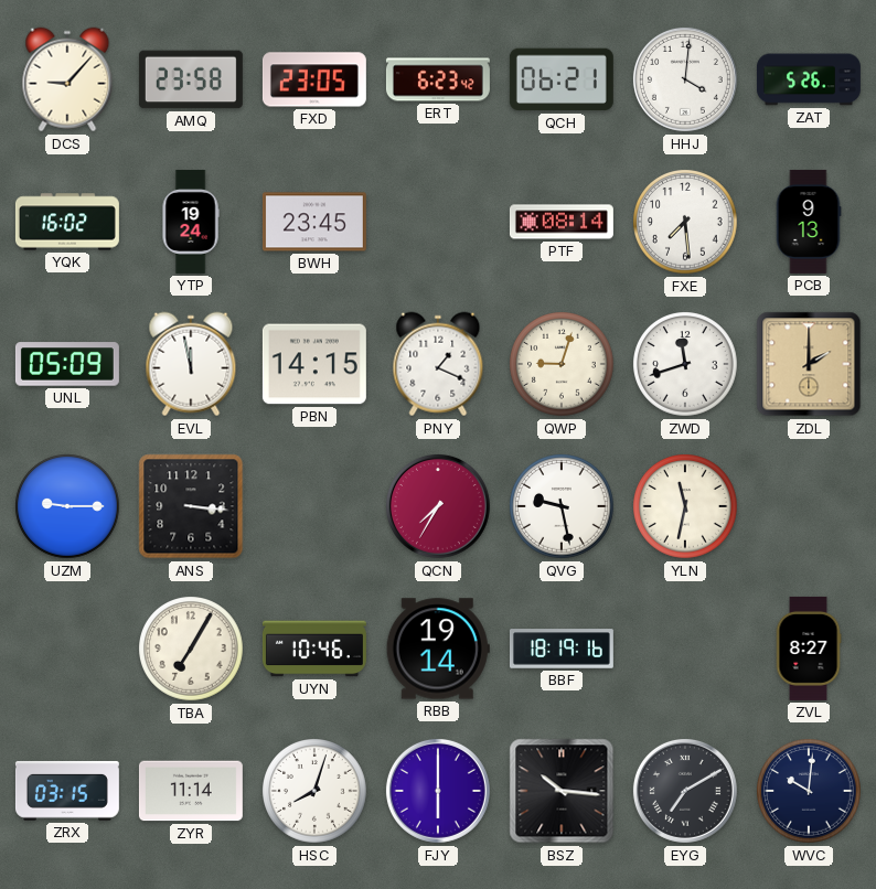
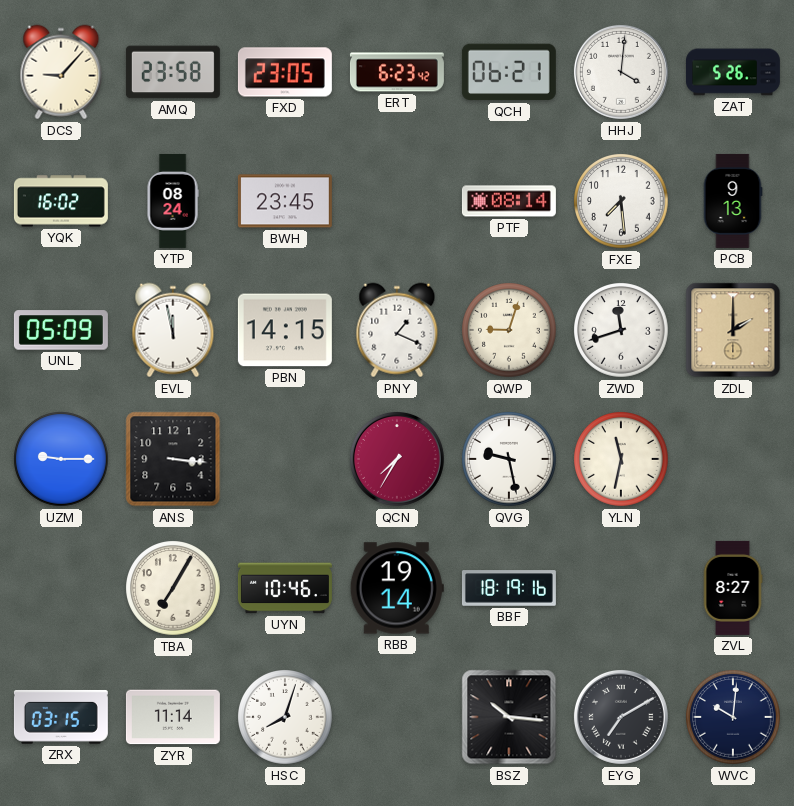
YTP: 19:24 -> 08:24 (173, 201)
FJY: 6:00 -> none (438, 791)
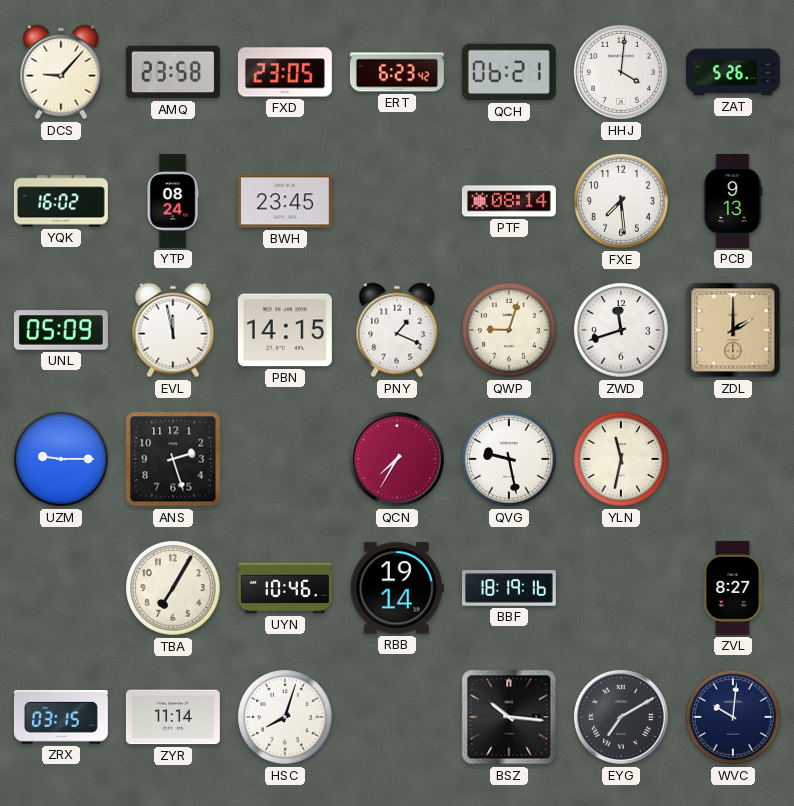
ANS: 3:16 -> 2:27 (173, 459)
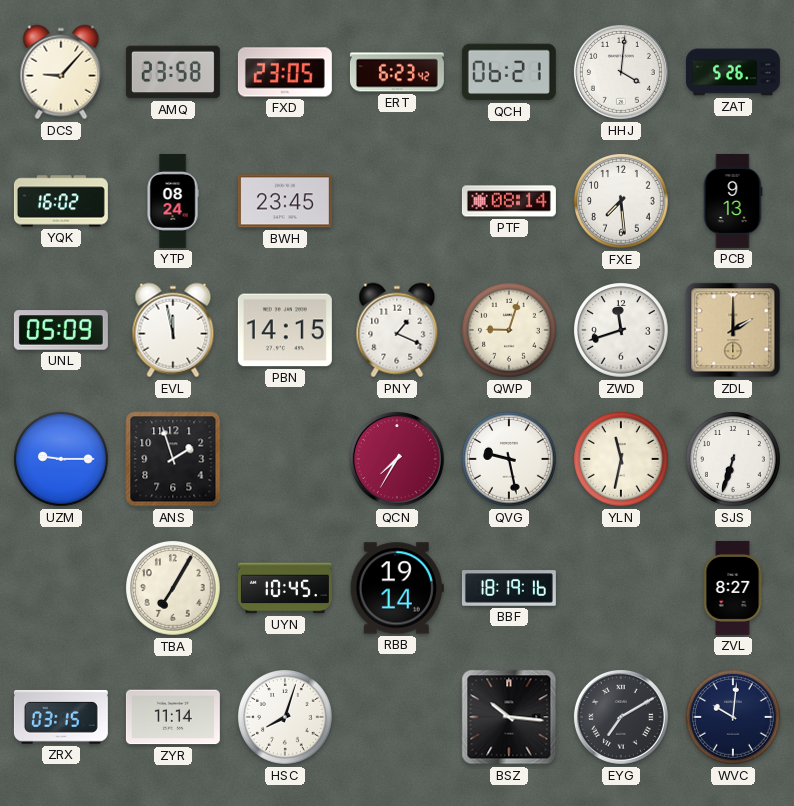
ANS: 2:27 -> 1:57 (173, 459)
SJS: none -> 6:33 (734, 460)
UYN: 10:46 -> 10:45 (285, 588)
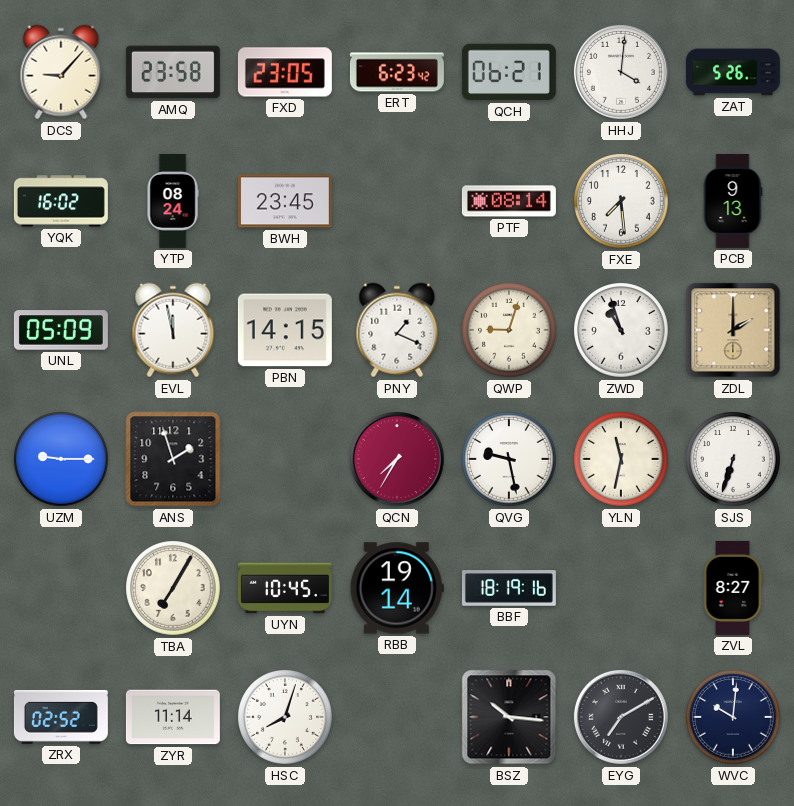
ZWD: 11:42 -> 10:57 (622, 331)
ZRX: 03:15 -> 02:52 (61, 717)
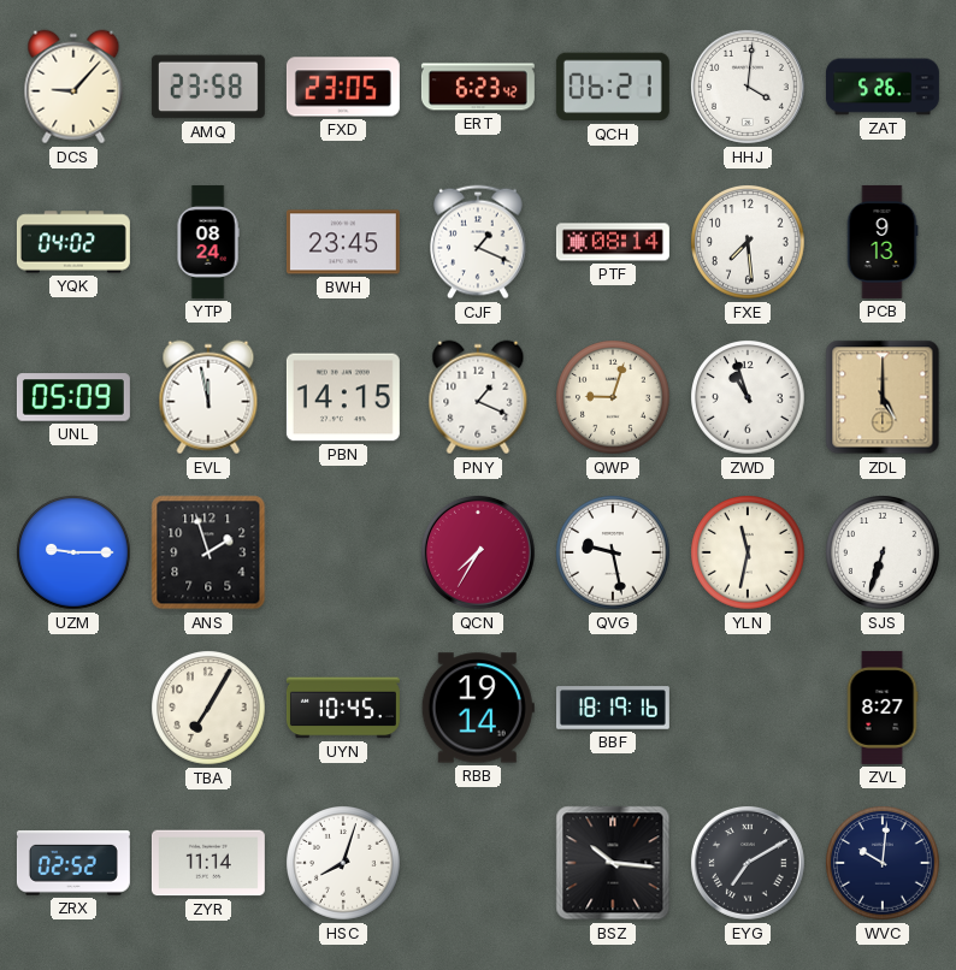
YQK: 16:02 -> 04:02 (73, 242)
CJF: none -> 1:19 (479, 242)
ZDL: 2:00 -> 5:00 (883, 397)
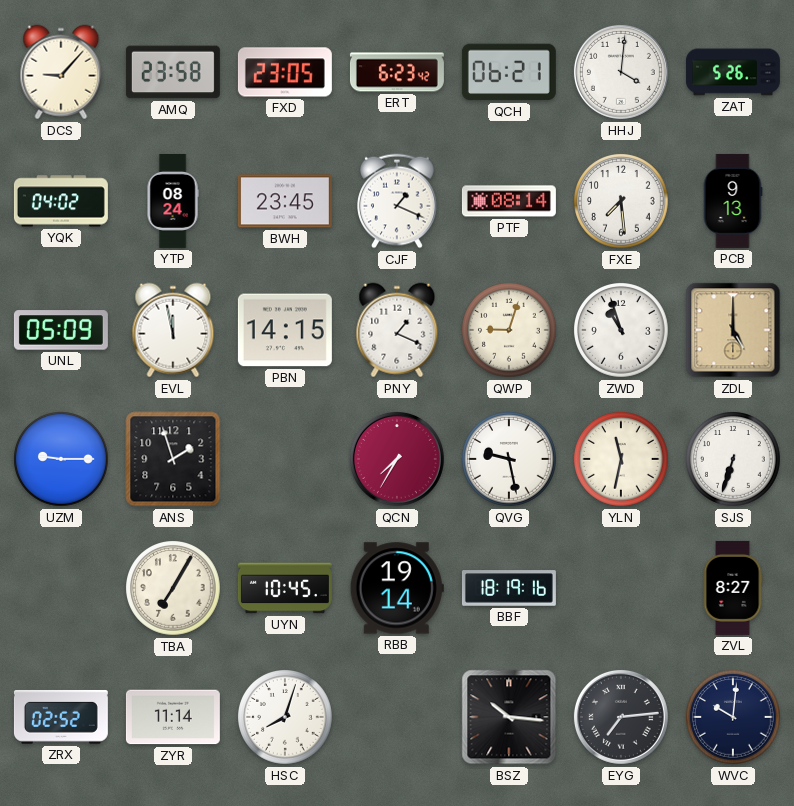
EYG: 7:10 -> 7:14 (621, 717)
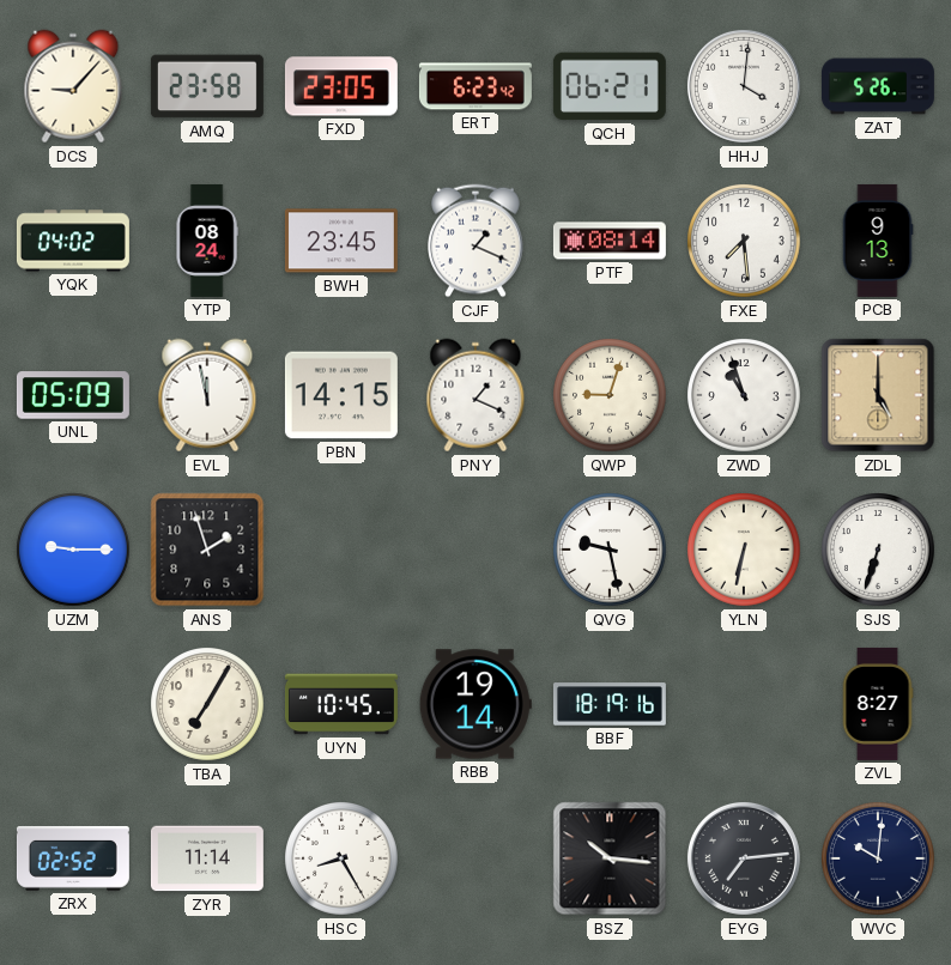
QCN: 7:35 -> none (397, 459)
YLN: 11:32 -> 6:32 (745, 551)
HSC: 8:03 -> 8:25 (343, 860)
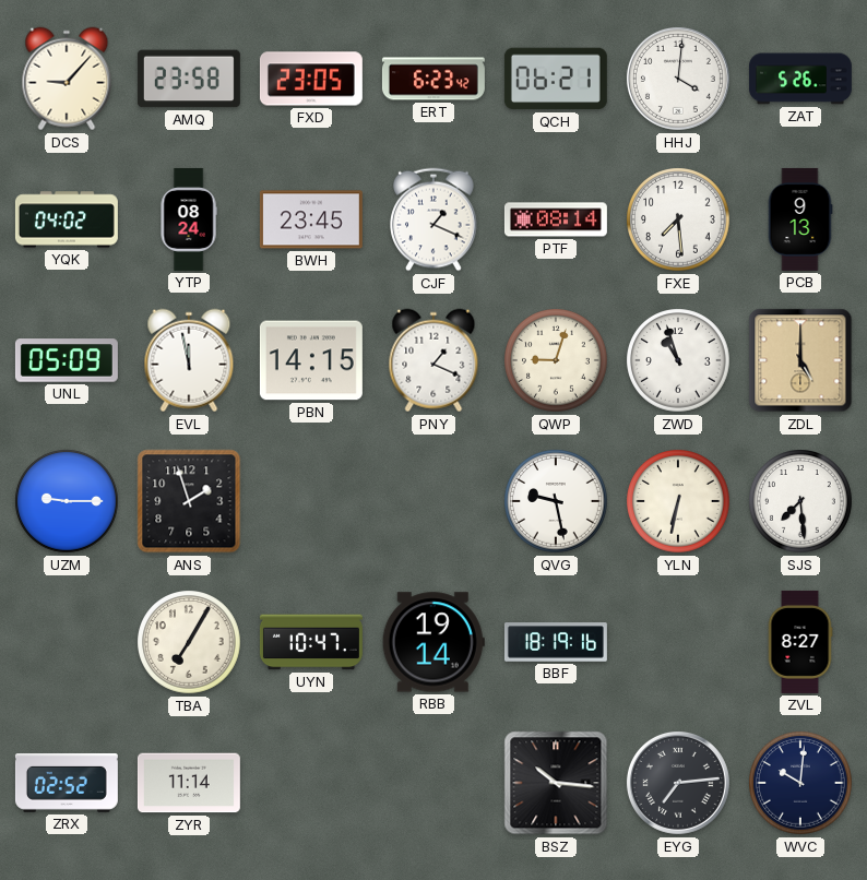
SJS: 6:33 -> 7:29 (801, 502)
UYN: 10:45 -> 10:47 (311, 642)
HSC: 8:25 -> none (343, 860)
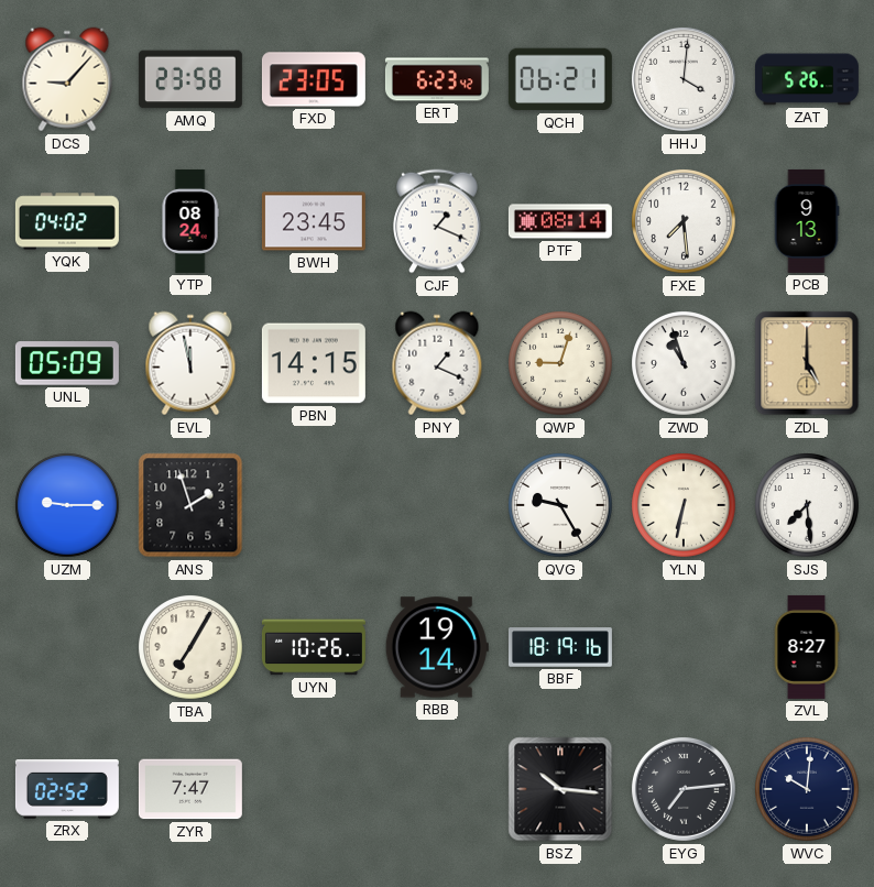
QVG: 9:28 -> 9:25 (561, 506)
UYN: 10:47 -> 10:26 (314, 647)
ZYR: 11:14 -> 7:47 (190, 789)
